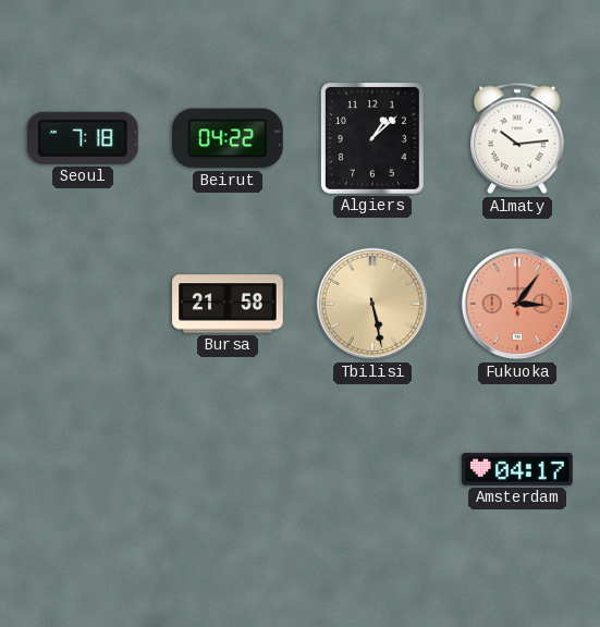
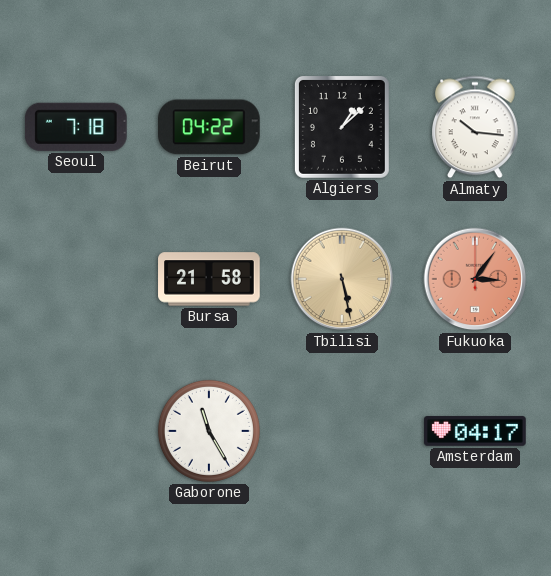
Almaty: 10:14 -> 10:16 (475, 127)
Gaborone: none -> 11:25 (209, 431)
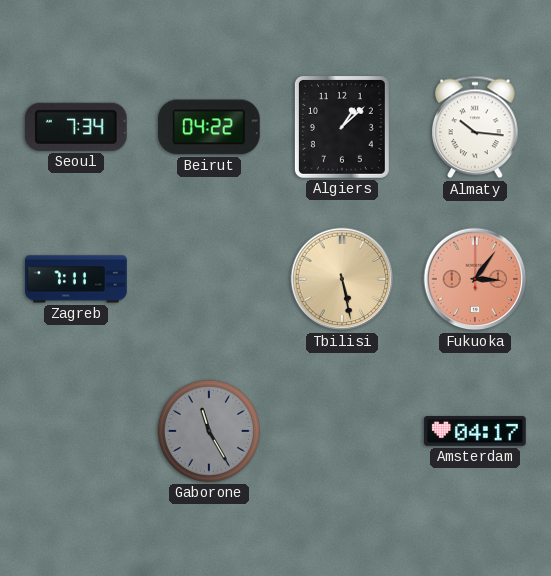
Seoul: 7:18 -> 7:34 (76, 127)
Zagreb: none -> 7:11 (76, 279)
Bursa: 21:58 -> none (209, 279)
Gaborone dial: white -> grey (209, 431)
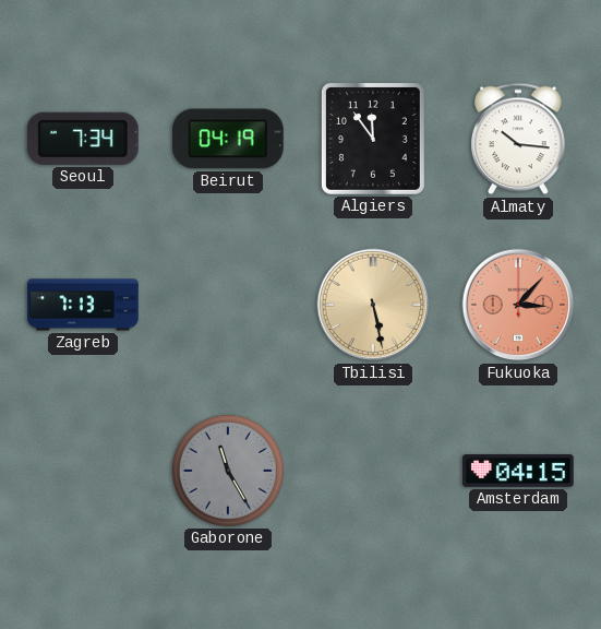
Beirut: 04:22 -> 04:19 (229, 139)
Algiers: 1:08 -> 11:54 (373, 139)
Zagreb: 7:11 -> 7:13 (83, 305)
Fukuoka: 3:06 -> 3:07 (518, 305)
Amsterdam: 04:17 -> 04:15 (518, 471)
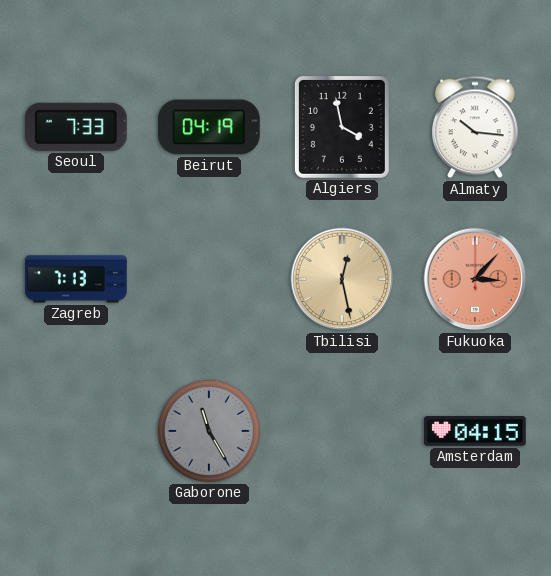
Seoul: 7:34 -> 7:33 (76, 127)
Algiers: 11:54 -> 3:58 (342, 127)
Tbilisi: 5:28 -> 12:28 (342, 279)
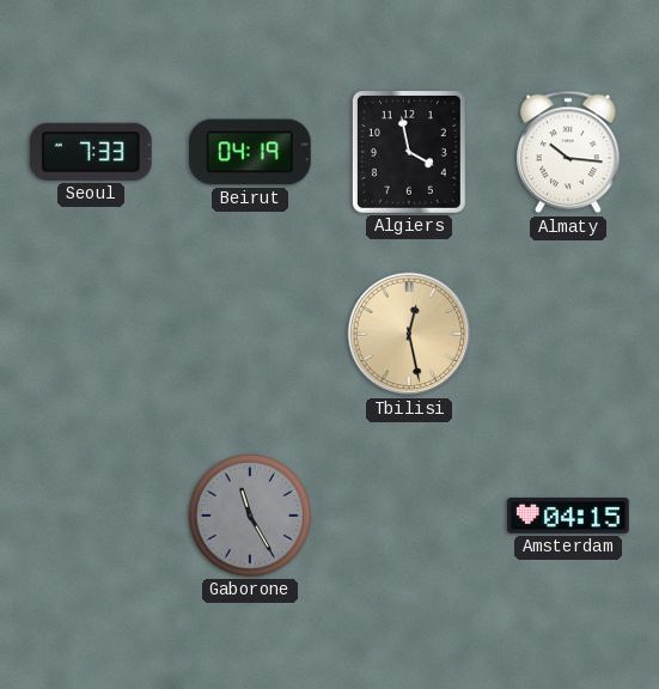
Zagreb: 7:13 -> none (76, 279)
Fukuoka: 3:07 -> none (475, 279)
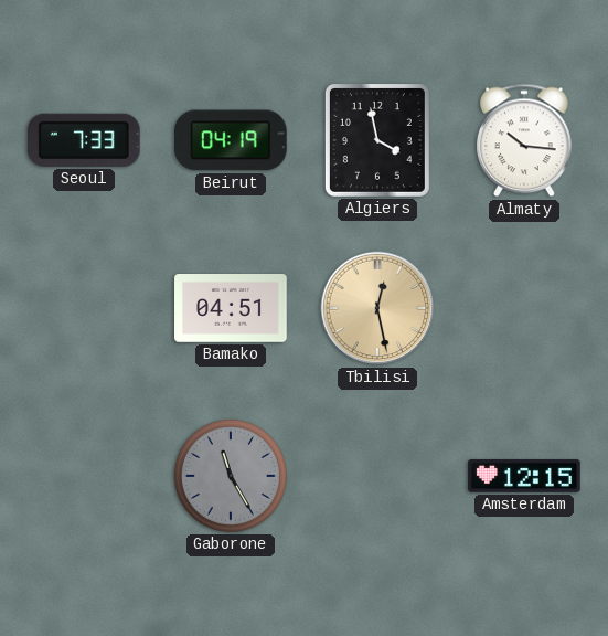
Bamako: none -> 04:51 (231, 309)
Amsterdam: 04:15 -> 12:15 (524, 476)
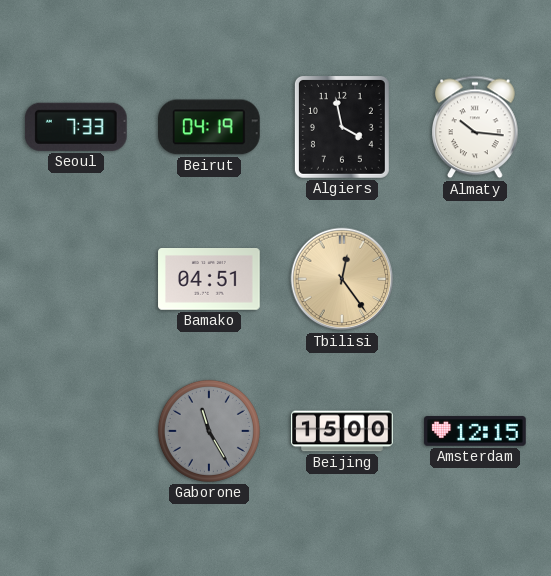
Tbilisi: 12:28 -> 12:24 (342, 279)
Beijing: none -> 15:00 (342, 431)
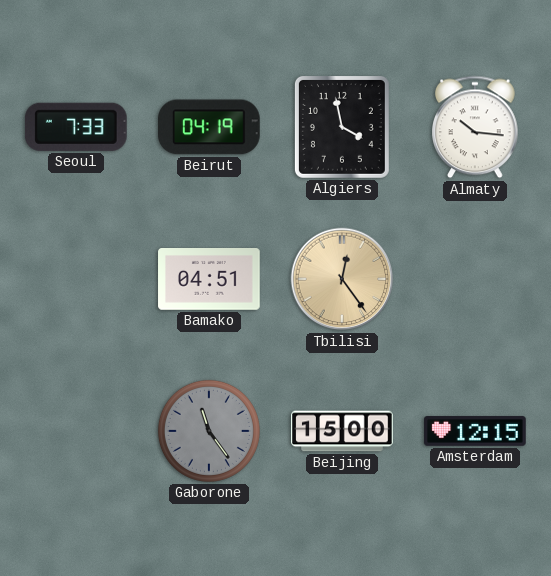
Gaborone: 11:25 -> 11:24 (209, 431)
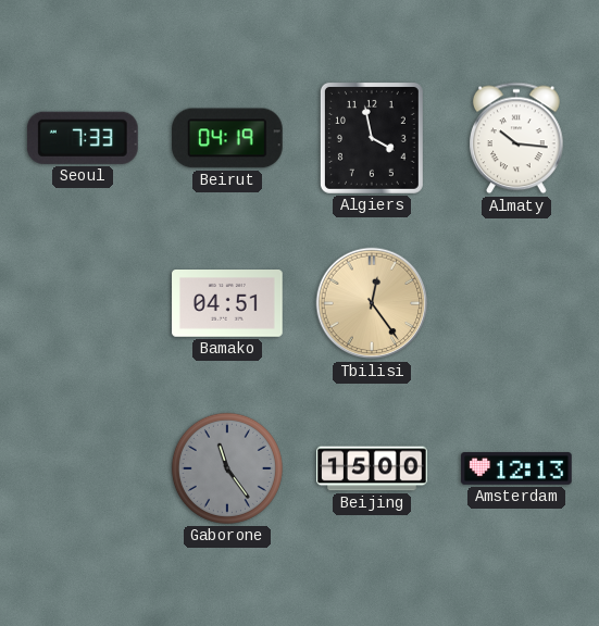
Amsterdam: 12:15 -> 12:13 (516, 468)
